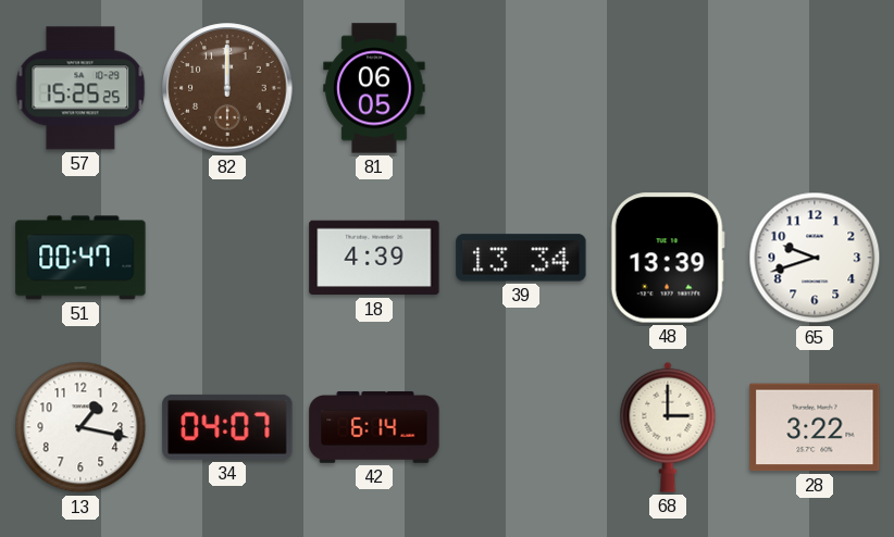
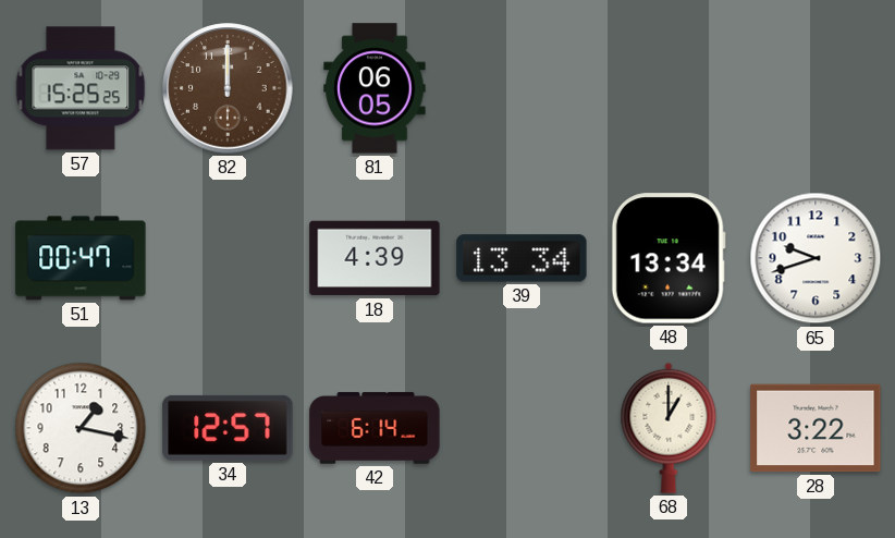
48: 13:39 -> 13:34 (669, 258)
34: 04:07 -> 12:57 (228, 428)
68: 3:00 -> 1:00 (669, 428)
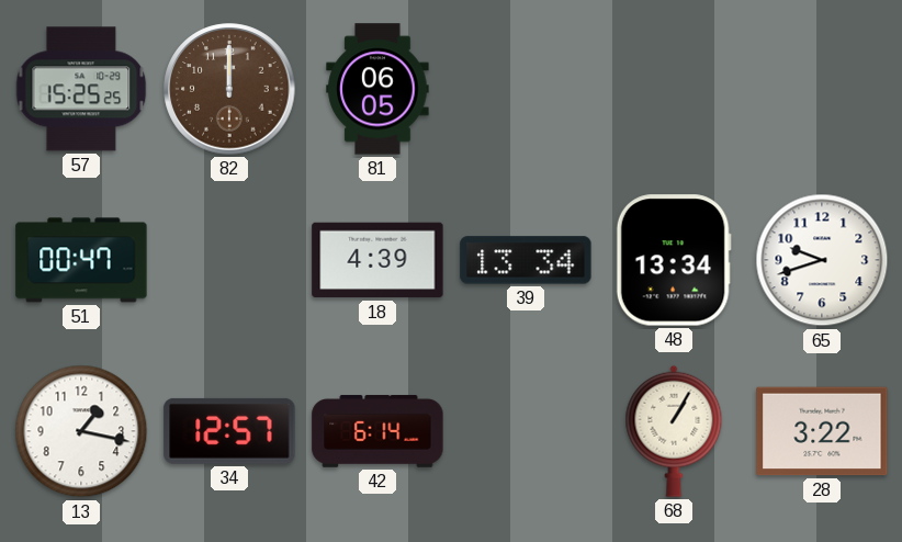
68: 1:00 -> 1:05 (674, 431)
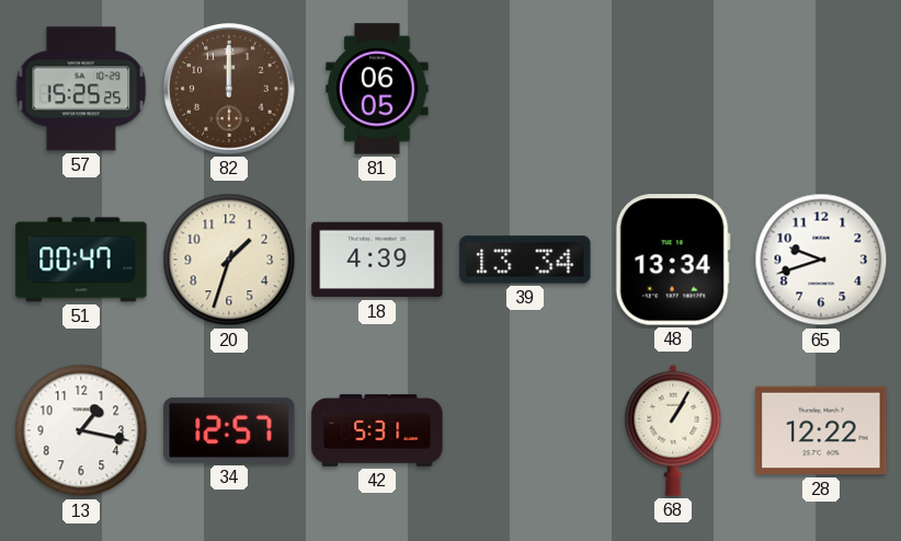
20: none -> 1:33 (229, 260)
42: 6:14 -> 5:31 (377, 430)
28: 3:22 -> 12:22 (821, 430)
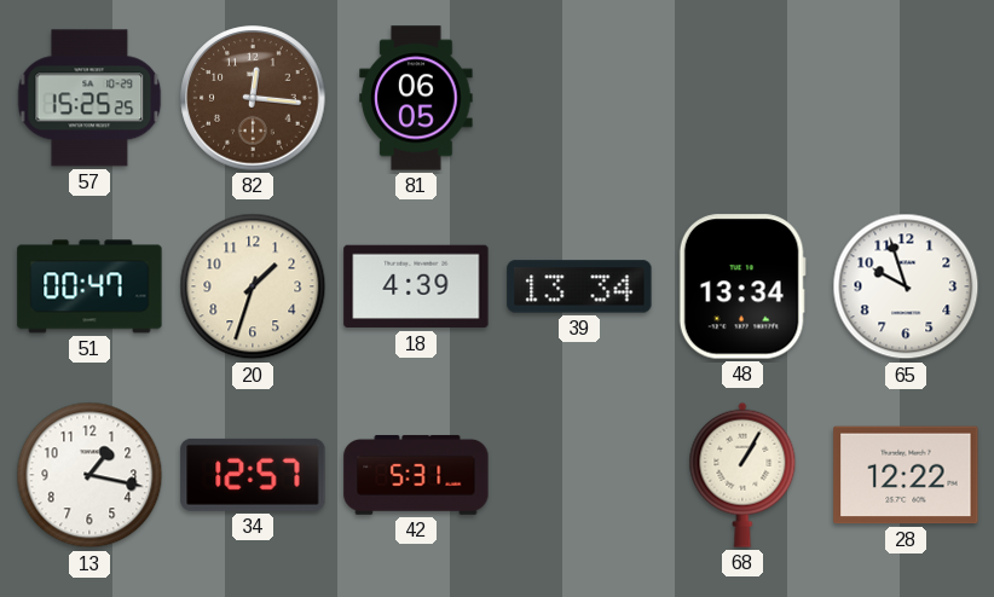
82: 12:00 -> 12:16 (253, 98)
65: 9:42 -> 9:57 (906, 286)
